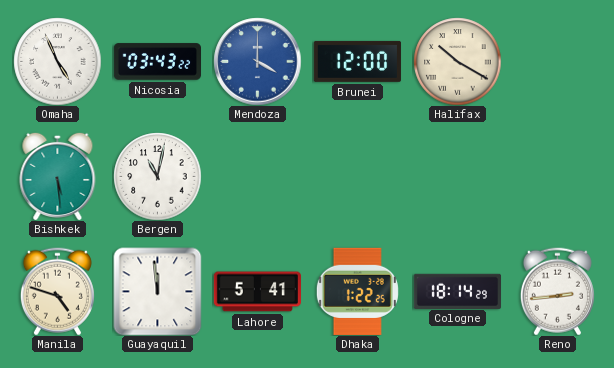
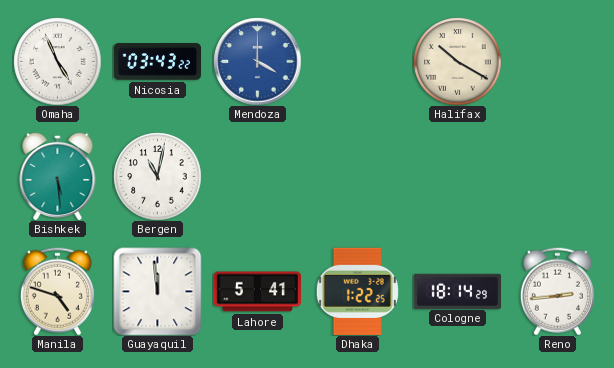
Brunei: 12:00 -> none (357, 61)
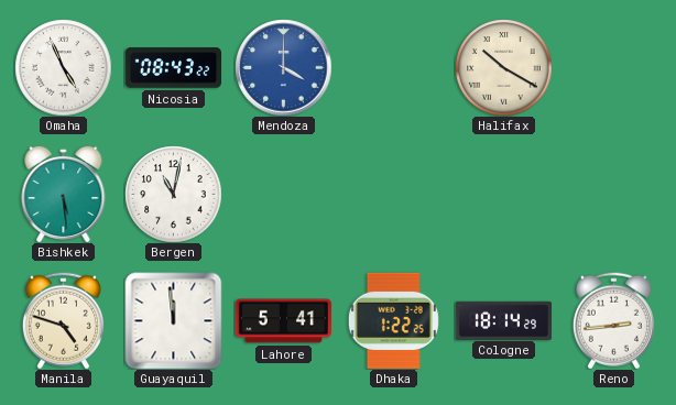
Nicosia: 03:43 -> 08:43 (173, 68)
